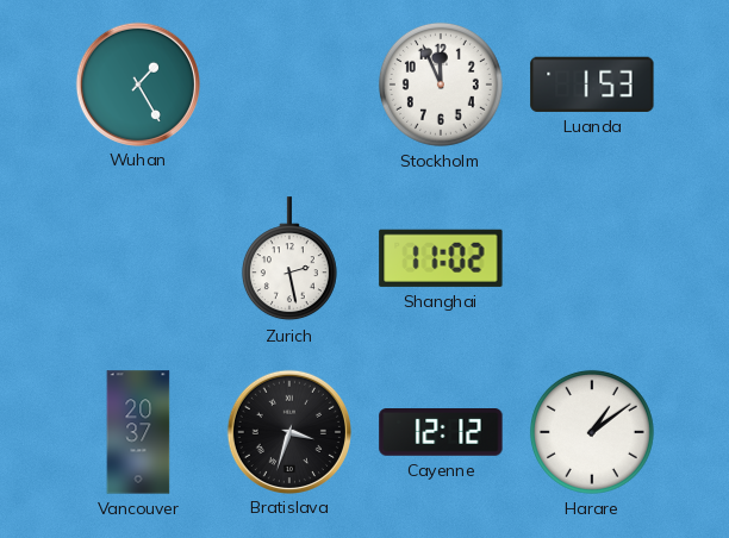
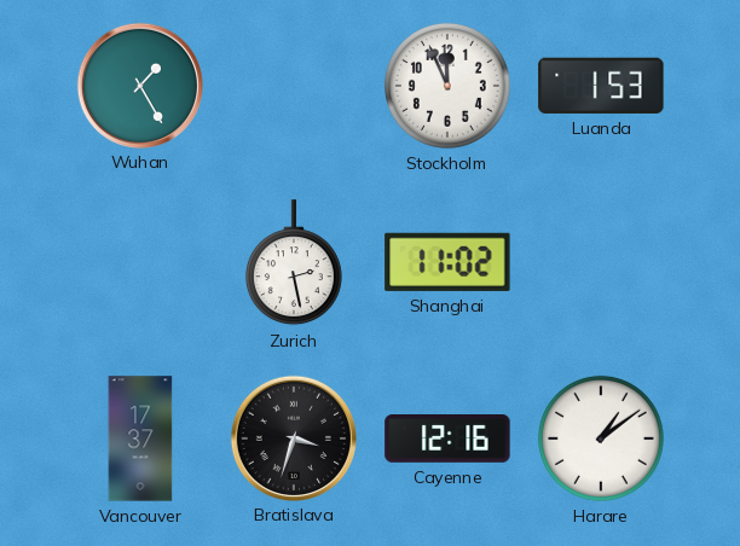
Vancouver: 20:37 -> 17:37 (140, 438)
Cayenne: 12:12 -> 12:16 (447, 440)
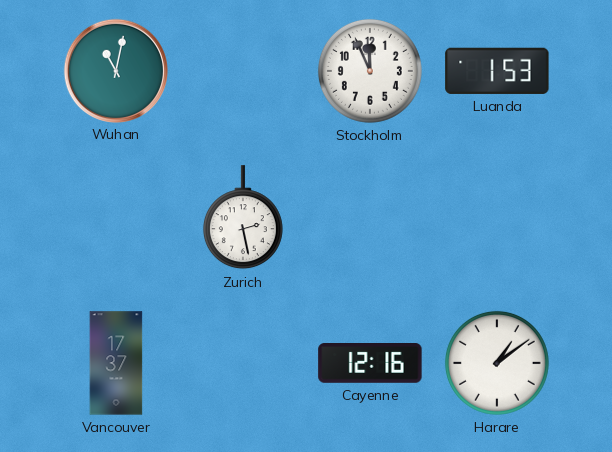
Wuhan: 1:25 -> 11:02 (115, 70)
Shanghai: 11:02 -> none (447, 262)
Bratislava: 3:33 -> none (293, 437)
